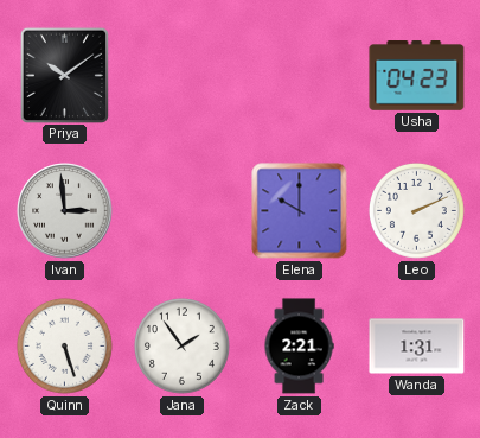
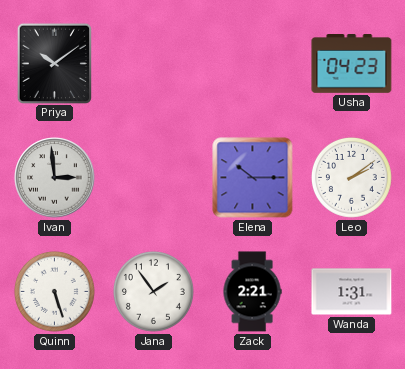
Elena: 10:00 -> 10:15 (253, 178)
Leo: 2:11 -> 2:09 (351, 177)
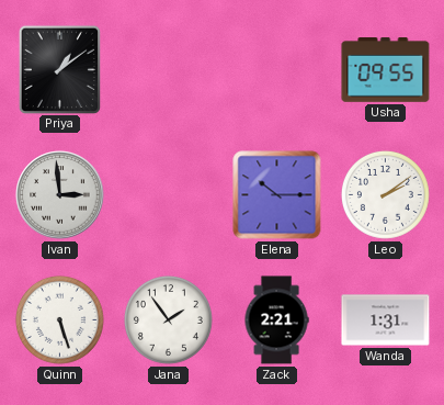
Priya: 10:09 -> 1:09 (59, 69)
Usha: 04:23 -> 09:55 (386, 70)
